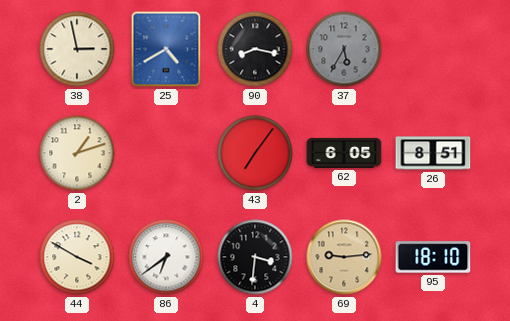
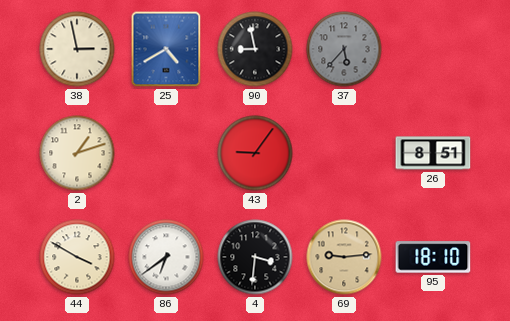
90: 8:17 -> 8:58 (255, 49)
37: 5:35 -> 5:37 (344, 49)
43: 7:06 -> 9:06 (255, 153)
62: 6:05 -> none (344, 153)
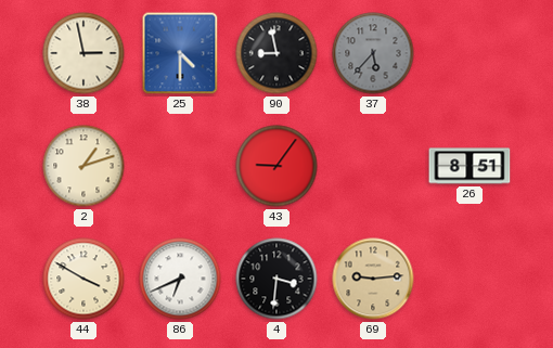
25: 4:40 -> 4:30 (180, 53)
86: 6:39 -> 6:41 (180, 279)
95: 18:10 -> none (433, 257)
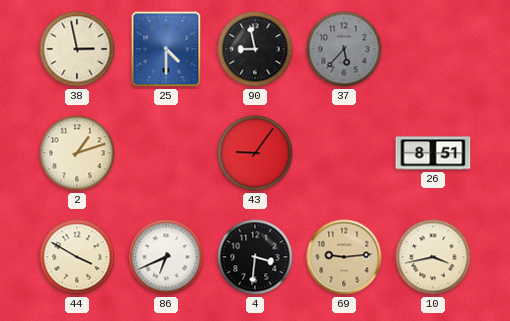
10: none -> 3:43 (433, 257)
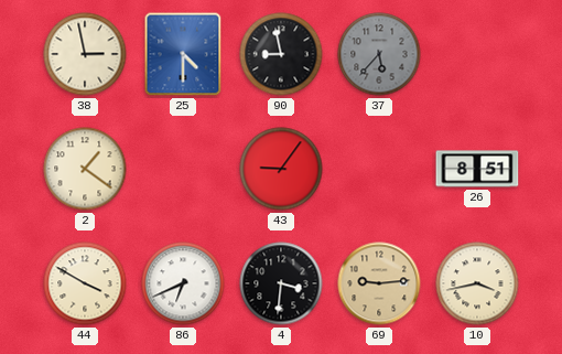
2: 1:12 -> 1:21 (85, 169)
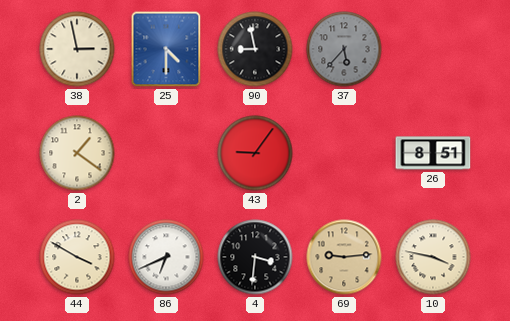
10: 3:43 -> 3:47 (433, 257)
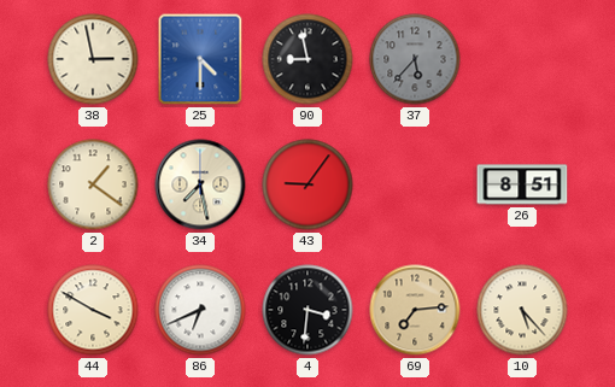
34: none -> 7:28 (200, 184)
69: 9:14 -> 7:14 (415, 310)
10: 3:47 -> 5:23 (522, 310)
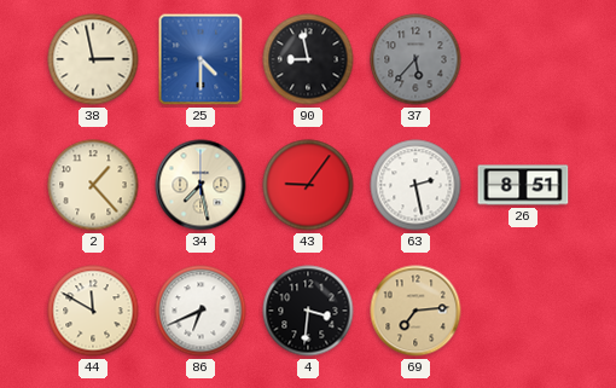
2: 1:21 -> 1:23 (93, 185)
63: none -> 2:28 (415, 185)
44: 3:50 -> 11:50 (93, 311)
10: 5:23 -> none (522, 310)
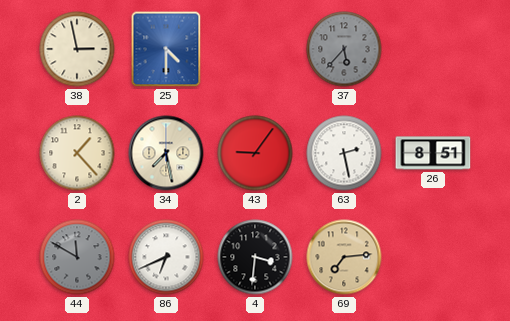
90: 8:58 -> none (308, 59)
44 dial: cream -> grey (77, 257)
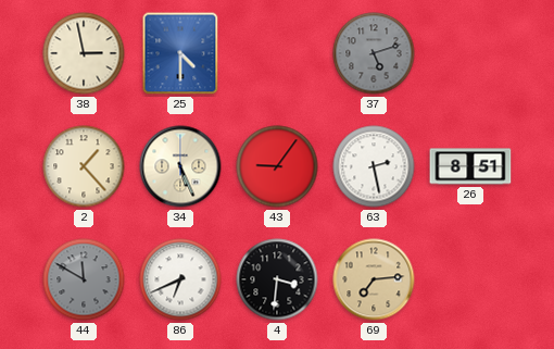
37: 5:37 -> 5:12 (374, 53)
34: 7:28 -> 5:26 (180, 166)
